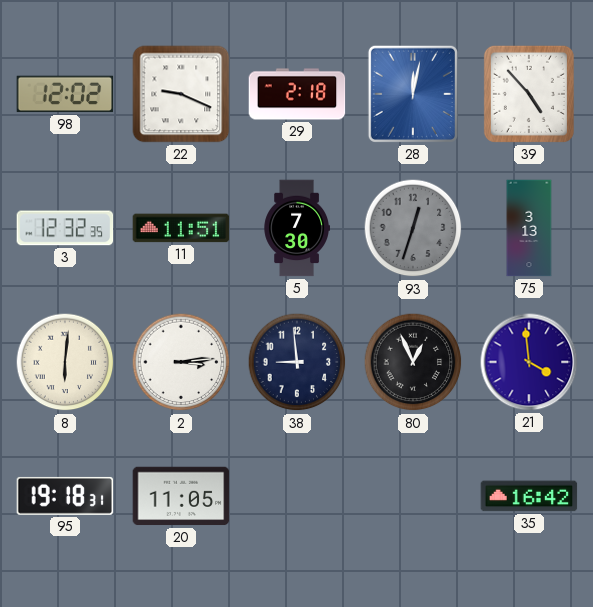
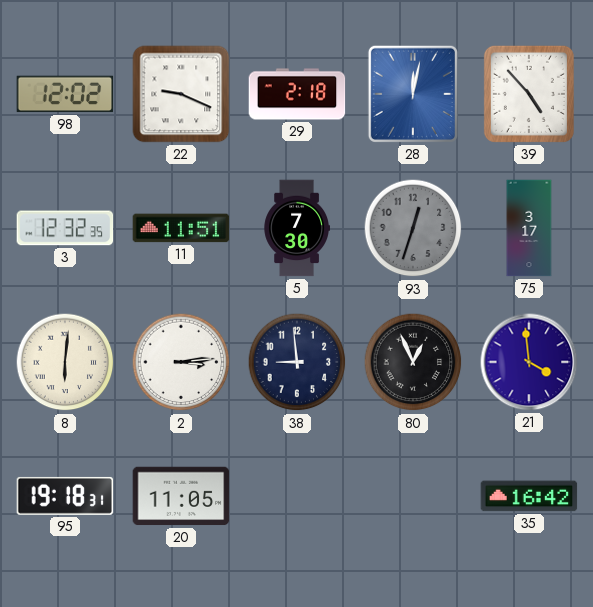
75: 3:13 -> 3:17 (529, 228)
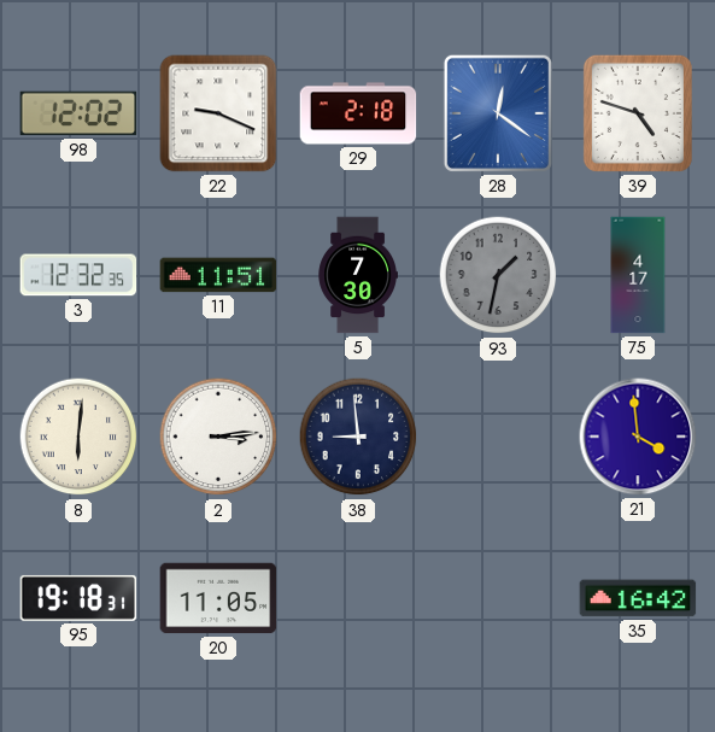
28: 12:02 -> 12:21 (498, 113)
39: 4:53 -> 4:48 (638, 113)
93: 12:33 -> 1:32 (498, 275)
75: 3:17 -> 4:17 (638, 275)
80: 12:56 -> none (413, 362)
